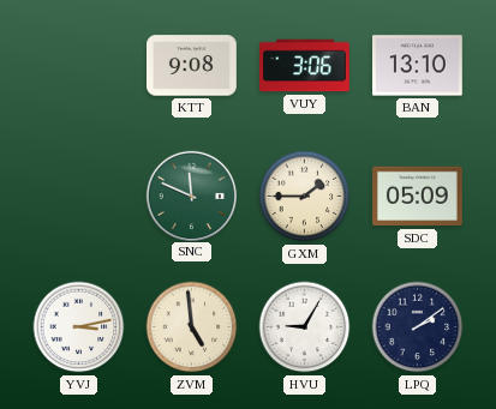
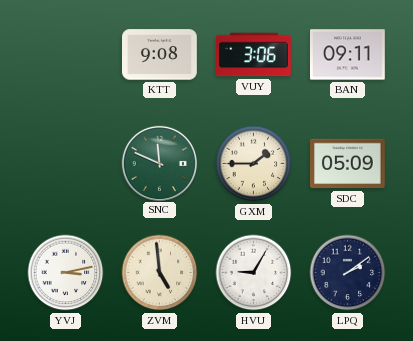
BAN: 13:10 -> 09:11 (348, 55)
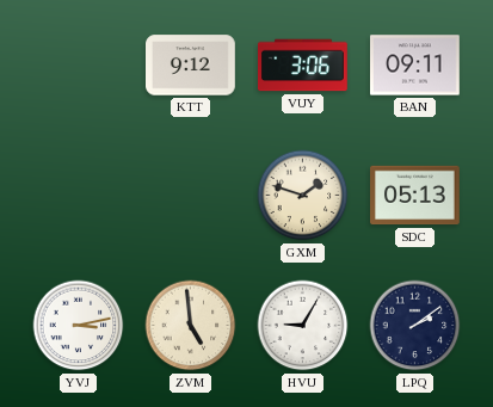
KTT: 9:08 -> 9:12 (191, 66)
SNC: 11:49 -> none (159, 163)
GXM: 1:45 -> 1:48 (303, 196)
SDC: 05:09 -> 05:13 (415, 196)
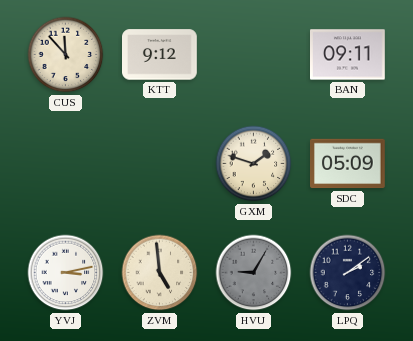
CUS: none -> 11:53 (66, 55)
VUY: 3:06 -> none (303, 66)
SDC: 05:13 -> 05:09 (348, 164)
HVU dial: white -> grey (254, 273)
